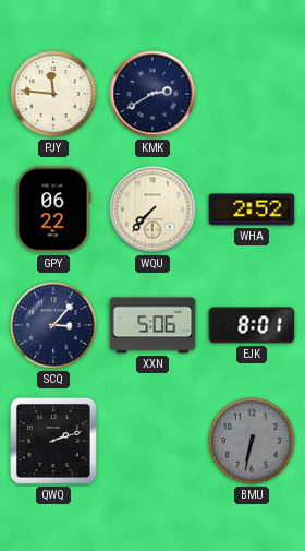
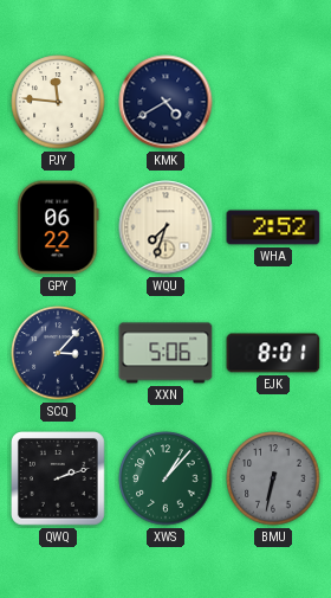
KMK: 2:40 -> 4:40 (165, 102)
WQU: 7:37 -> 7:33 (165, 227)
XWS: none -> 1:07 (165, 478)
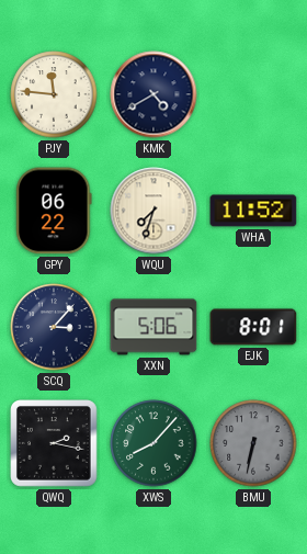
WHA: 2:52 -> 11:52 (253, 211)
QWQ: 2:12 -> 2:17 (55, 444)
XWS: 1:07 -> 8:07 (153, 443)
